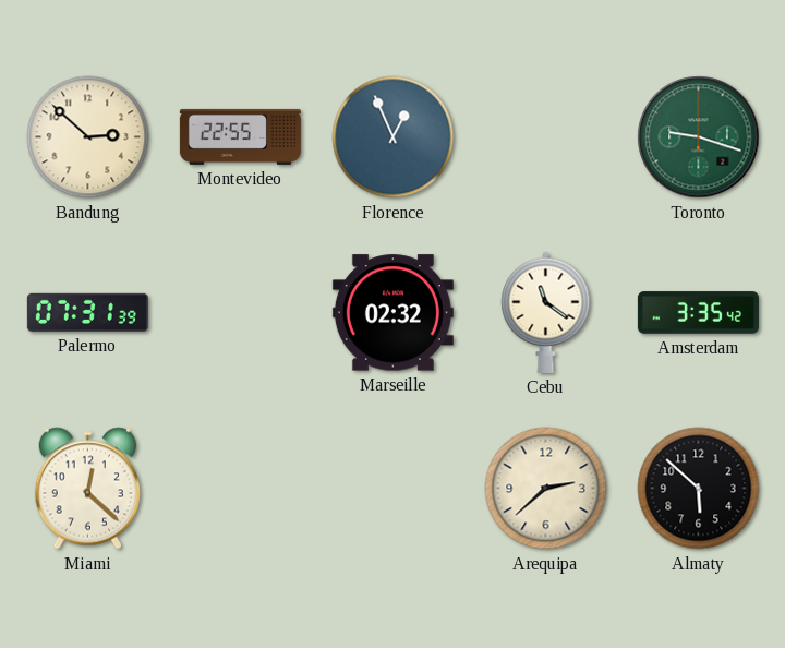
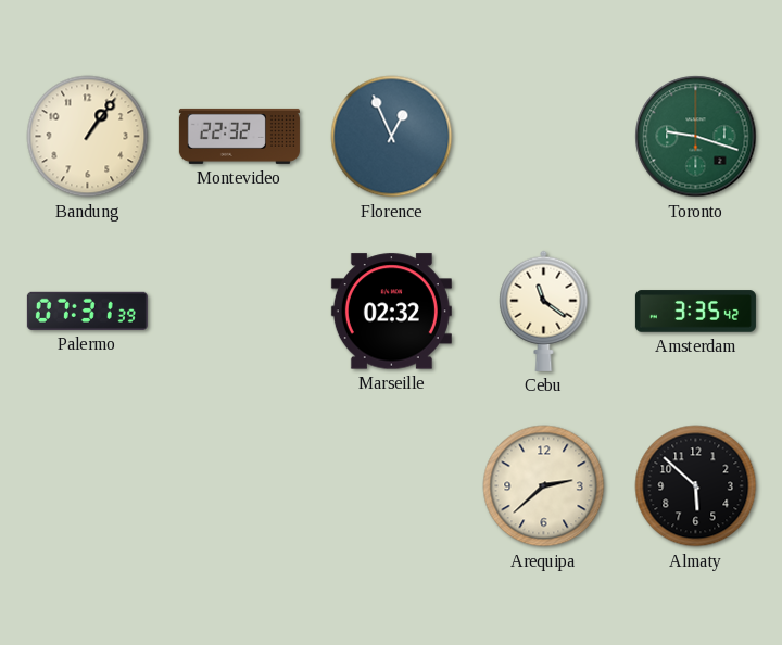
Bandung: 2:52 -> 1:06 (88, 137)
Montevideo: 22:55 -> 22:32 (239, 136)
Miami: 12:22 -> none (87, 489)
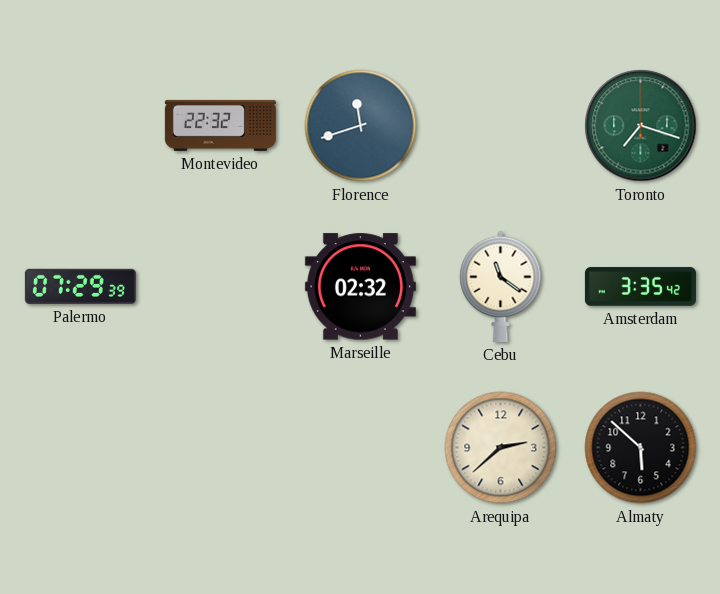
Bandung: 1:06 -> none (88, 137)
Florence: 12:56 -> 11:42 (361, 126)
Toronto: 9:18 -> 7:18 (641, 126)
Palermo: 07:31 -> 07:29 (80, 286)
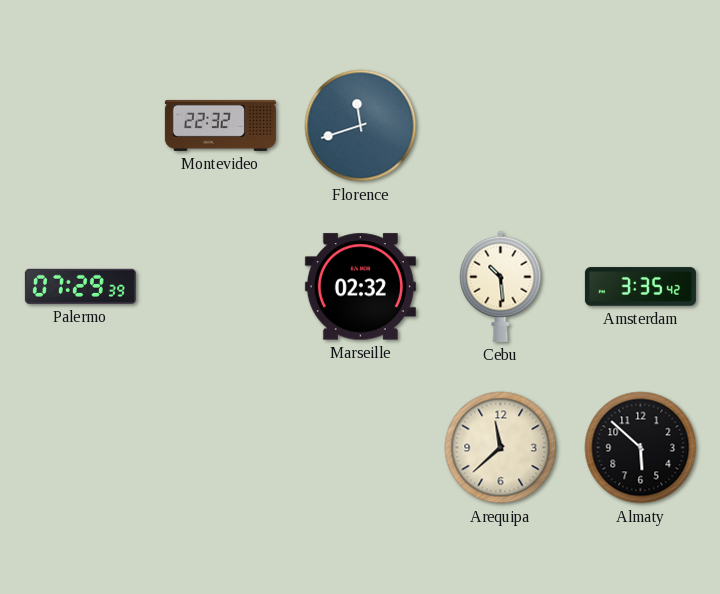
Toronto: 7:18 -> none (641, 126)
Cebu: 11:21 -> 10:29 (501, 286)
Arequipa: 2:38 -> 11:38 (501, 448)
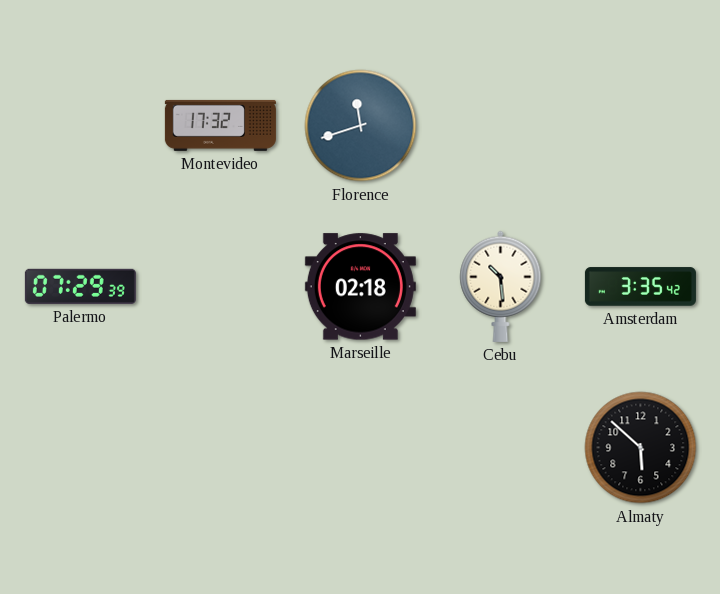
Montevideo: 22:32 -> 17:32 (220, 125)
Marseille: 02:32 -> 02:18 (360, 287)
Arequipa: 11:38 -> none (501, 448)
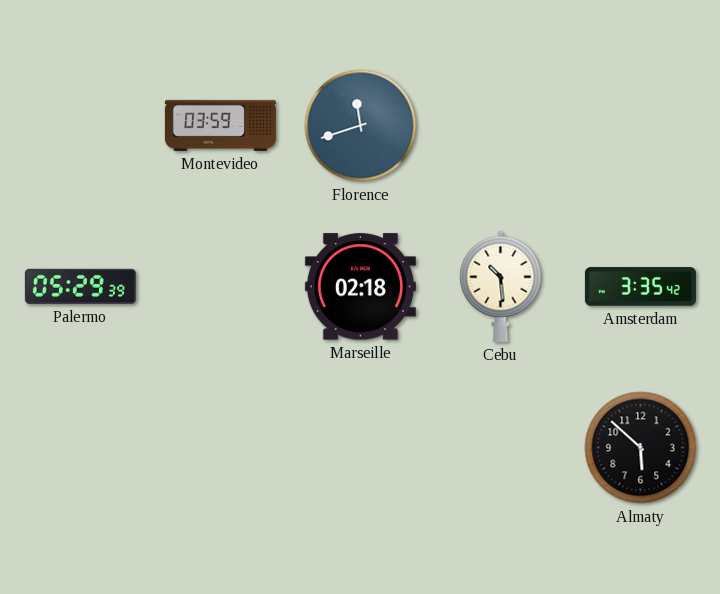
Montevideo: 17:32 -> 03:59 (220, 125)
Palermo: 07:29 -> 05:29 (80, 286)
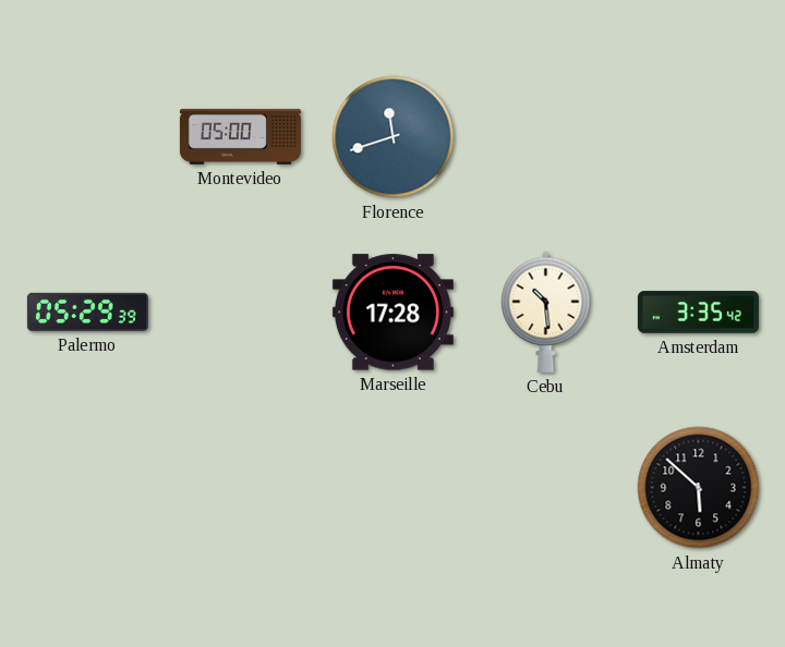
Montevideo: 03:59 -> 05:00 (240, 136)
Marseille: 02:18 -> 17:28 (392, 313)
